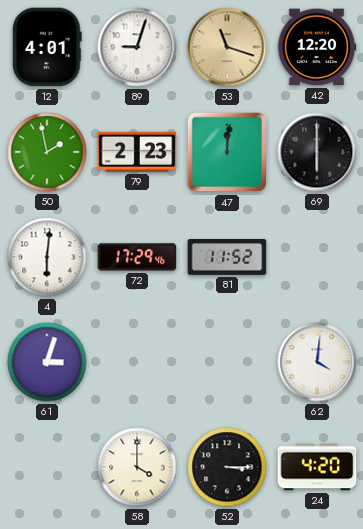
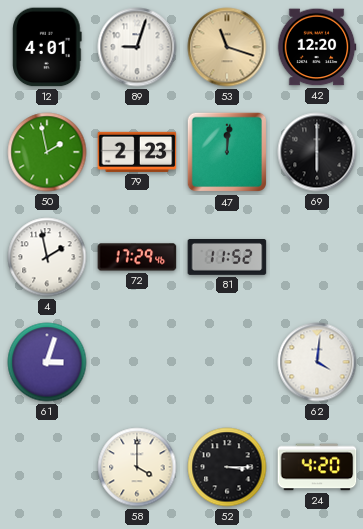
4: 6:01 -> 1:58 (47, 257)
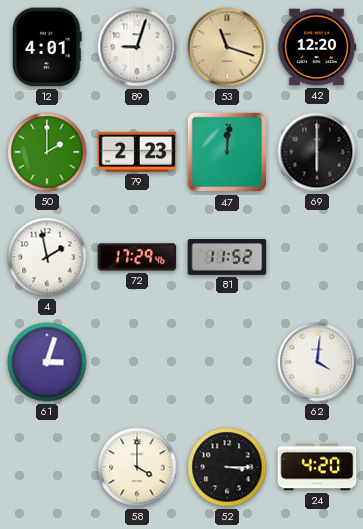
50: 1:58 -> 2:00 (47, 152)
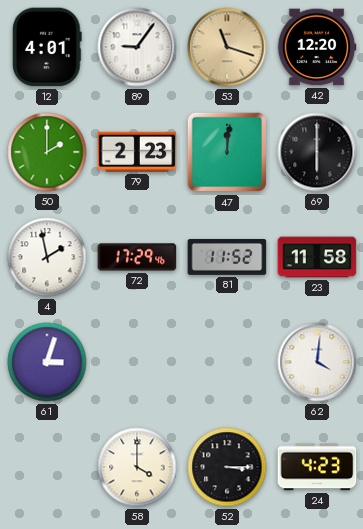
89: 9:03 -> 9:06 (137, 47)
23: none -> 11:58 (317, 257)
24: 4:20 -> 4:23 (317, 467)
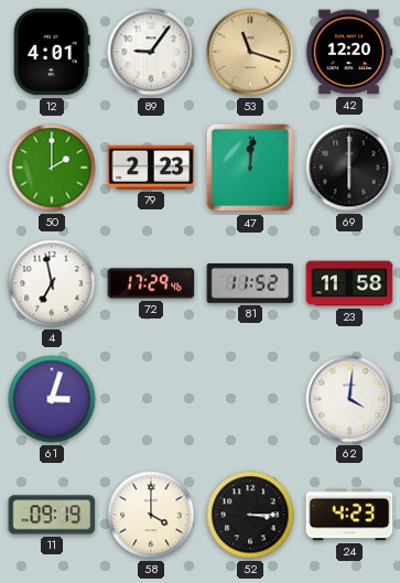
4: 1:58 -> 6:58 (52, 283)
11: none -> 09:19 (52, 515)
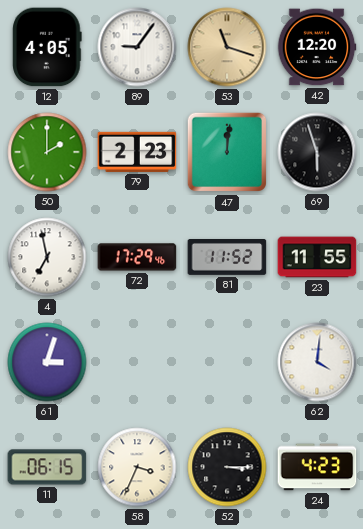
12: 4:01 -> 4:05 (47, 47)
69: 6:00 -> 5:57 (317, 152)
23: 11:58 -> 11:55 (317, 257)
11: 09:19 -> 06:15 (47, 467)
58: 4:00 -> 3:34 (137, 467)
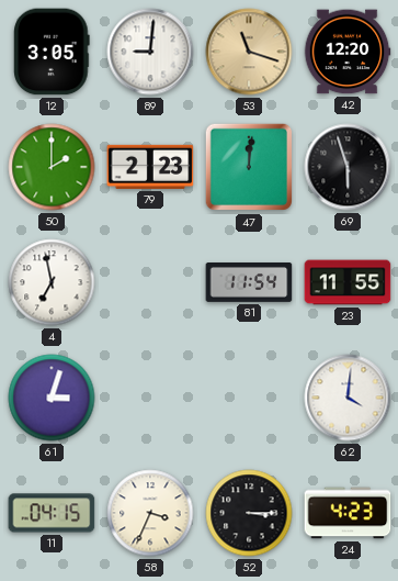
12: 4:05 -> 3:05 (52, 52)
89: 9:06 -> 9:01 (150, 52)
72: 17:29 -> none (137, 257)
81: 11:52 -> 11:54 (249, 283)
11: 06:15 -> 04:15 (52, 513)
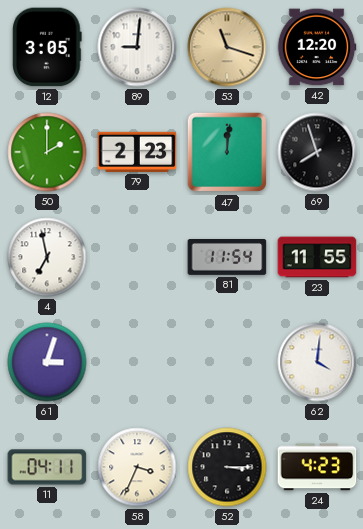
69: 5:57 -> 7:57 (317, 152)
11: 04:15 -> 04:11 (47, 467)
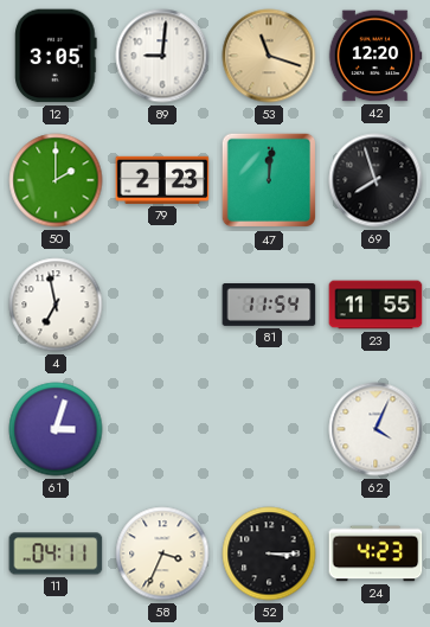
62: 4:01 -> 4:04 (376, 429)
